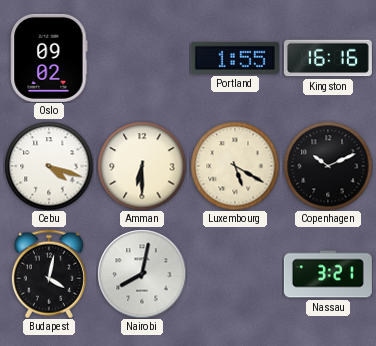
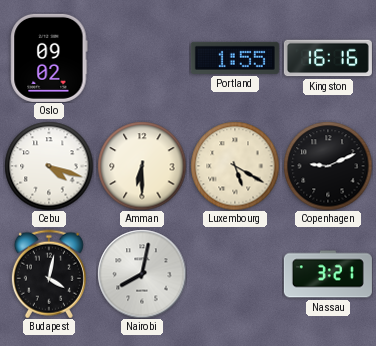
Copenhagen: 10:11 -> 9:11 (328, 166)
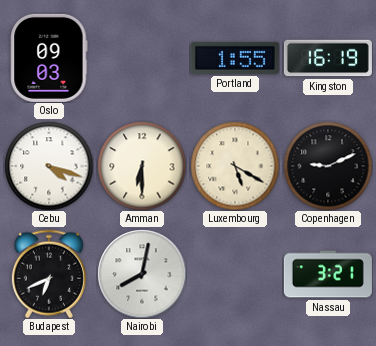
Oslo: 09:02 -> 09:03 (49, 58)
Kingston: 16:16 -> 16:19 (328, 58)
Budapest: 4:02 -> 6:41 (49, 274)
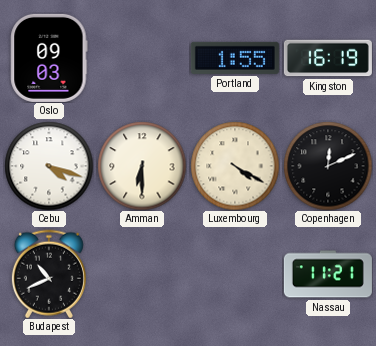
Luxembourg: 5:20 -> 4:20 (235, 166)
Copenhagen: 9:11 -> 12:11 (328, 166)
Budapest: 6:41 -> 10:41 (49, 274)
Nairobi: 8:02 -> none (142, 274)
Nassau: 3:21 -> 11:21 (328, 274)
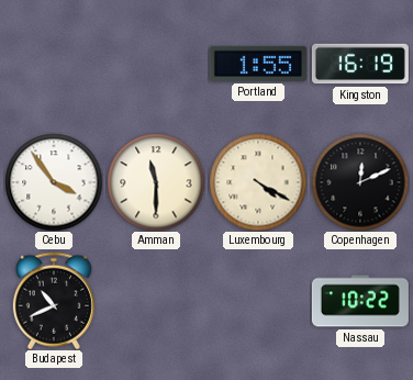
Oslo: 09:03 -> none (49, 58)
Cebu: 4:18 -> 3:54 (54, 182)
Amman: 6:30 -> 11:30 (156, 182)
Nassau: 11:21 -> 10:22 (360, 301)
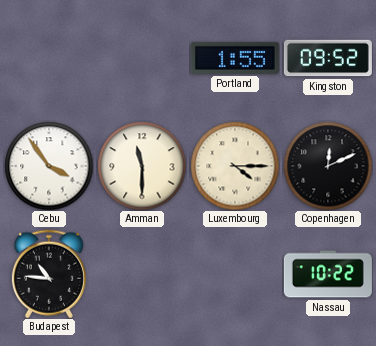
Kingston: 16:19 -> 09:52 (328, 58)
Luxembourg: 4:20 -> 4:15 (235, 166)
Budapest: 10:41 -> 10:46 (49, 274)
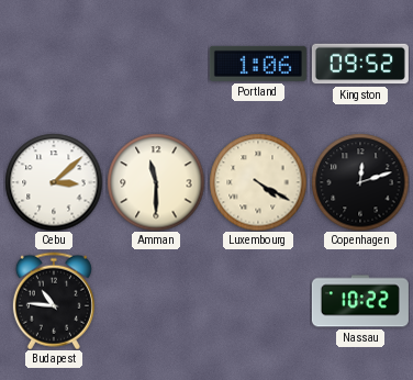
Portland: 1:55 -> 1:06 (258, 64)
Cebu: 3:54 -> 3:08 (54, 182)
Luxembourg: 4:15 -> 4:20 (258, 182)
Copenhagen: 12:11 -> 12:12 (360, 182)
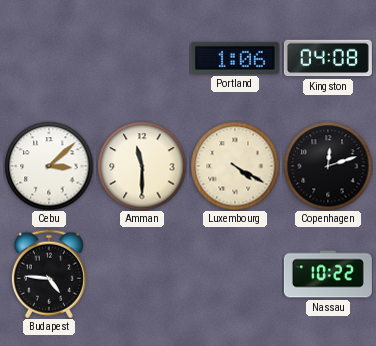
Kingston: 09:52 -> 04:08 (328, 58)
Budapest: 10:46 -> 4:46 (49, 274)
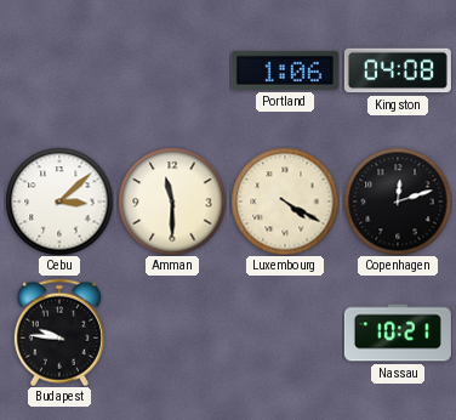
Budapest: 4:46 -> 9:46 (59, 333)
Nassau: 10:22 -> 10:21 (398, 333)
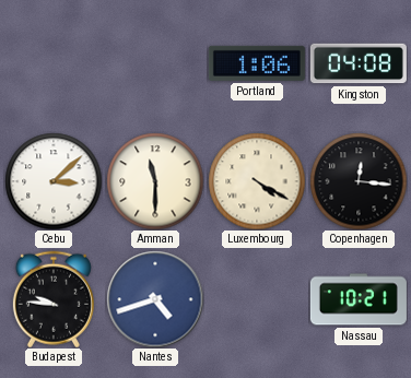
Copenhagen: 12:12 -> 12:16 (359, 181)
Nantes: none -> 4:42 (155, 299)
